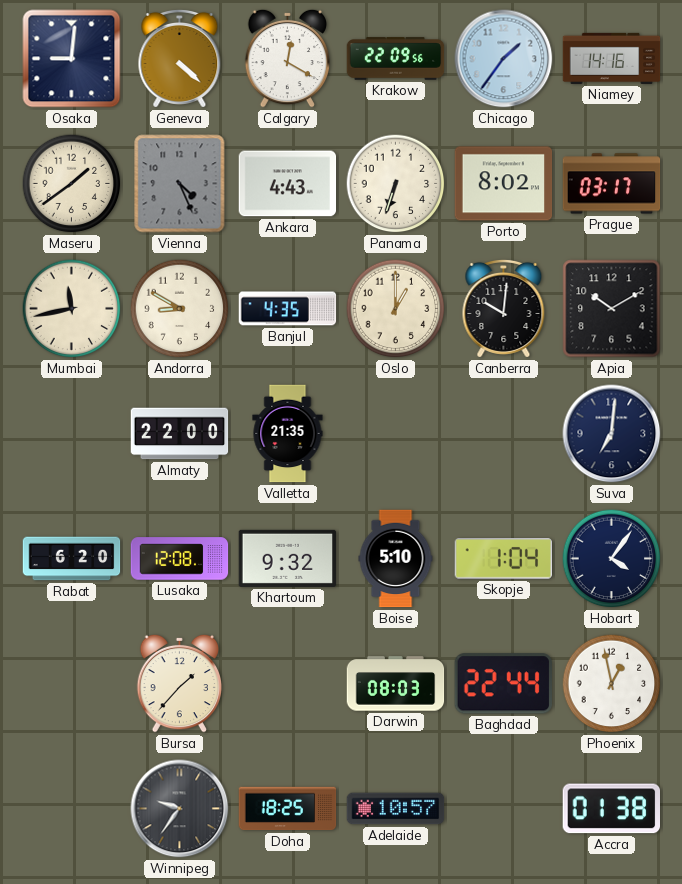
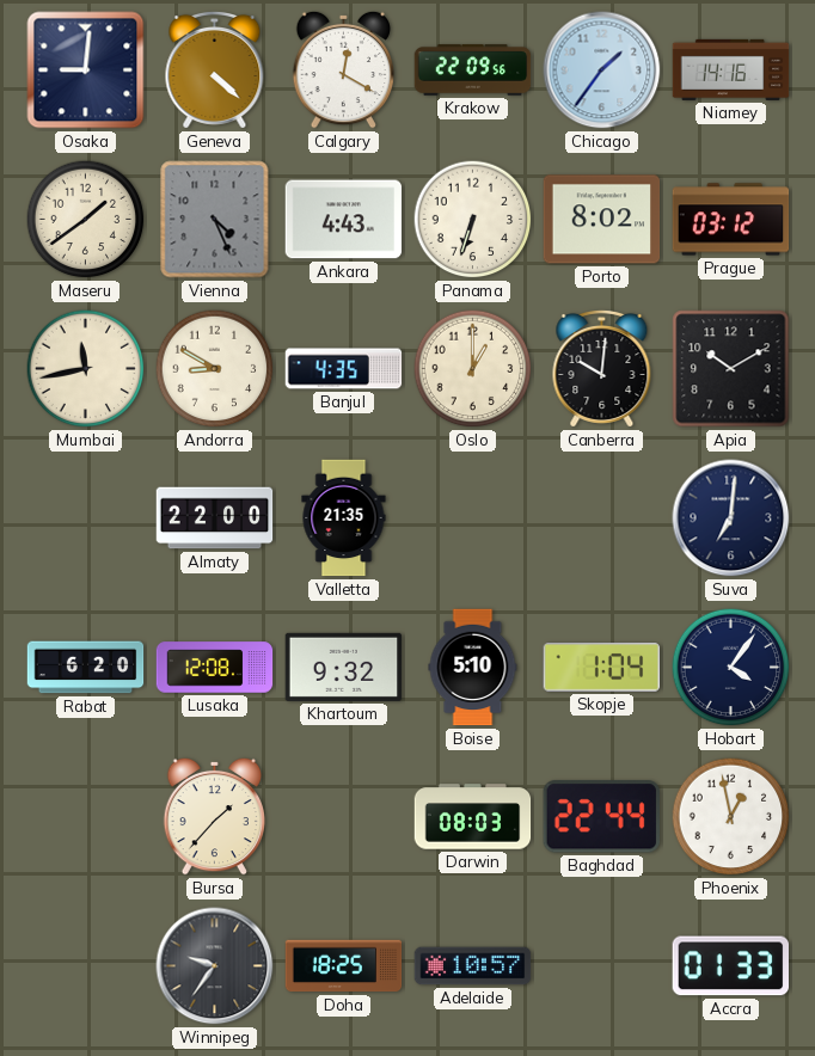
Prague: 03:17 -> 03:12 (731, 220)
Accra: 01:38 -> 01:33 (730, 966)
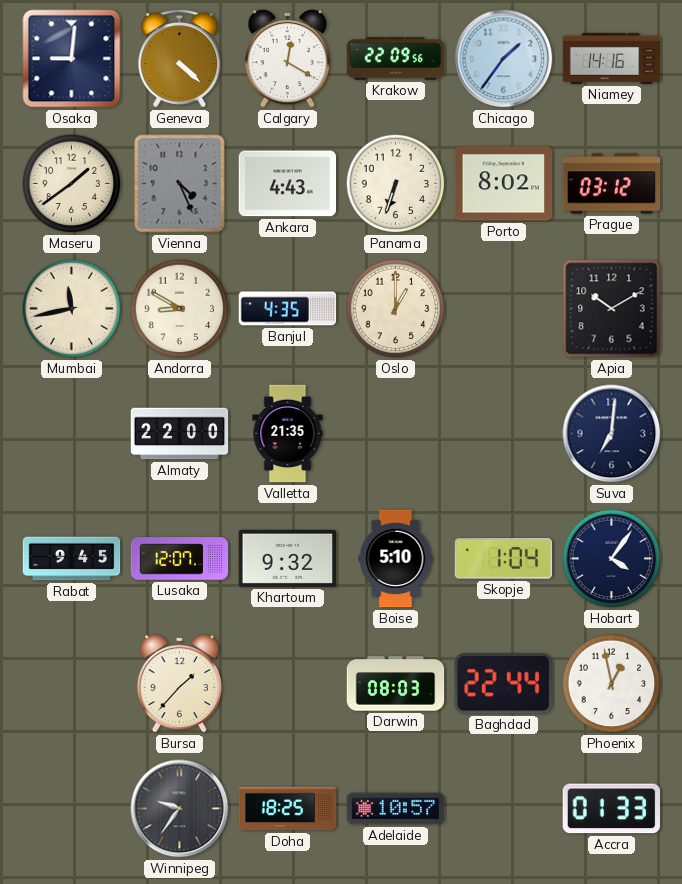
Canberra: 10:01 -> none (602, 368)
Rabat: 6:20 -> 9:45 (72, 559)
Lusaka: 12:08 -> 12:07 (180, 559)
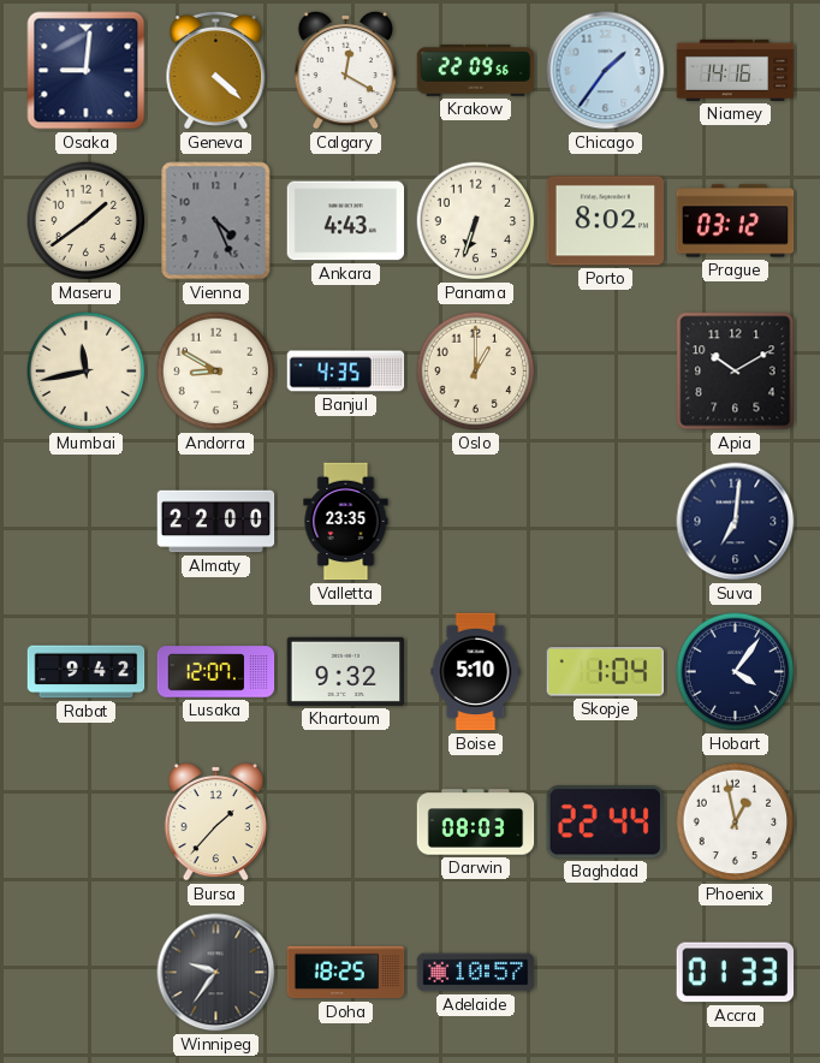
Valletta: 21:35 -> 23:35 (346, 522)
Rabat: 9:45 -> 9:42 (87, 672)
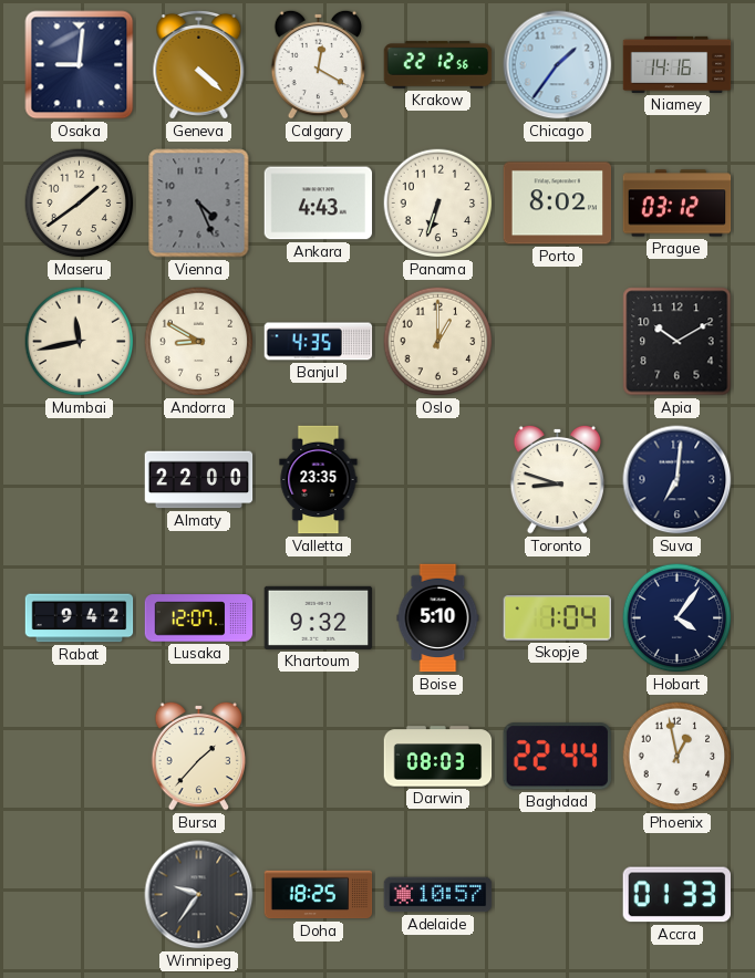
Krakow: 22:09 -> 22:12 (438, 65)
Toronto: none -> 8:48 (558, 479)
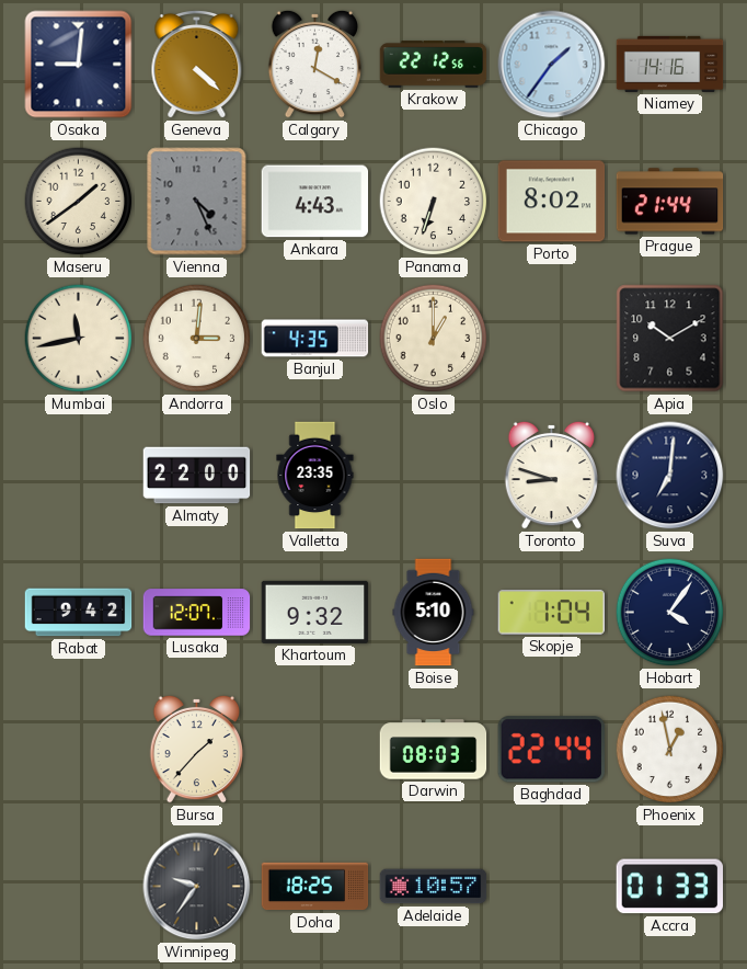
Prague: 03:12 -> 21:44 (670, 202)
Andorra: 8:50 -> 3:01 (197, 339)
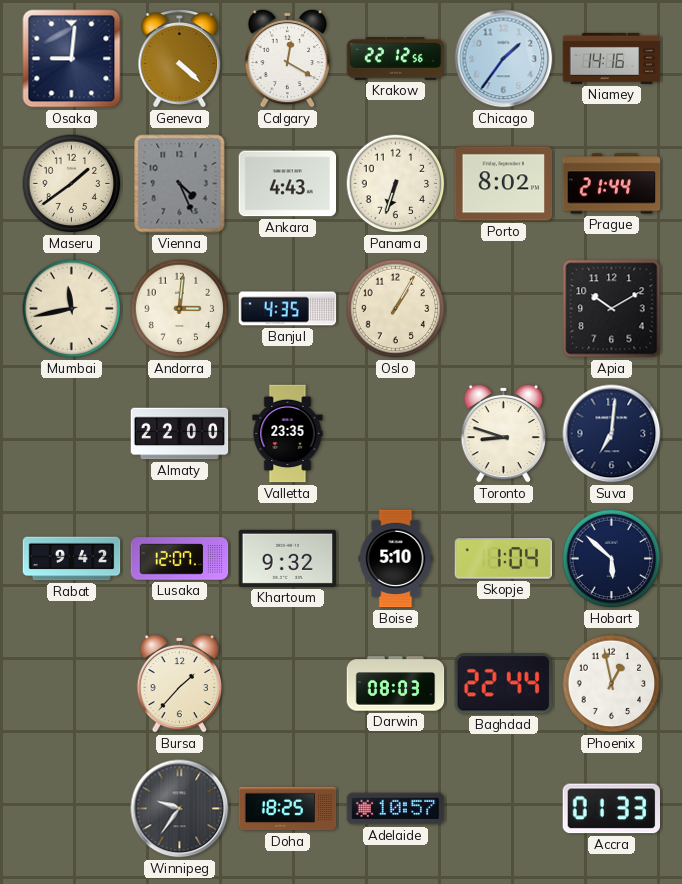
Oslo: 1:00 -> 1:05 (396, 309)
Hobart: 4:06 -> 5:52 (612, 559)
